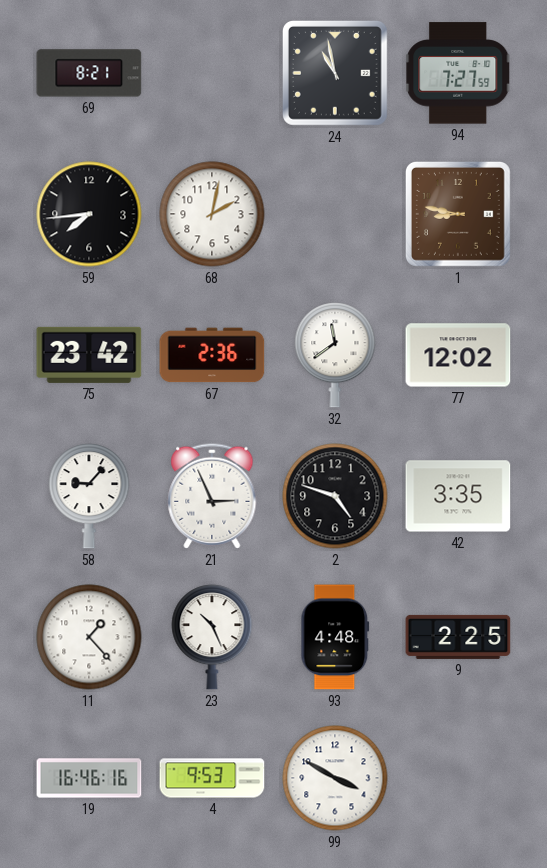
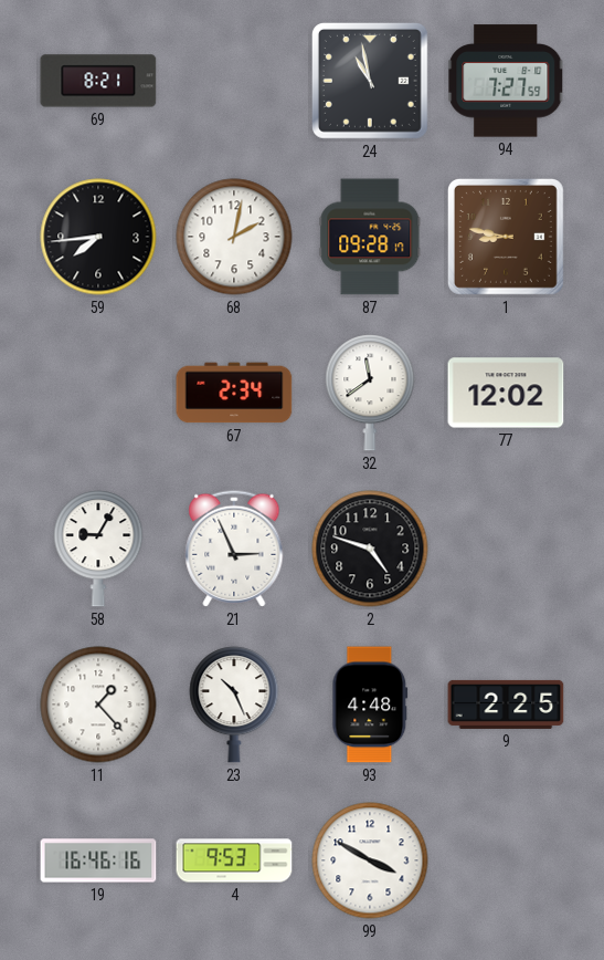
87: none -> 09:28 (370, 237)
75: 23:42 -> none (89, 355)
67: 2:36 -> 2:34 (234, 393)
58: 9:07 -> 9:05 (98, 549)
42: 3:35 -> none (458, 496)
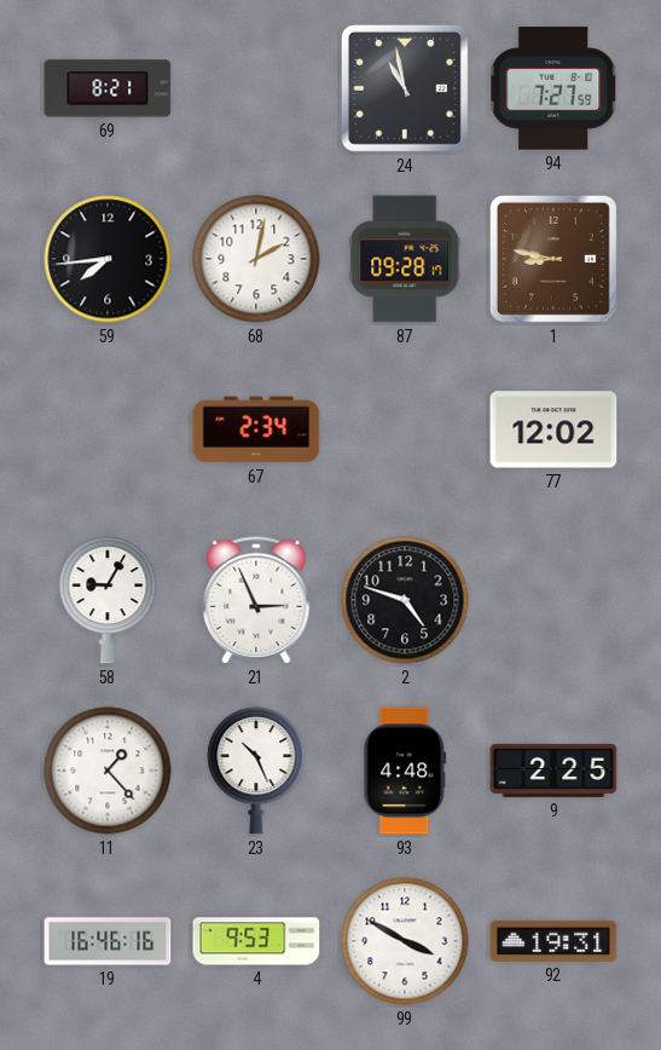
32: 11:39 -> none (370, 393)
92: none -> 19:31 (553, 941)
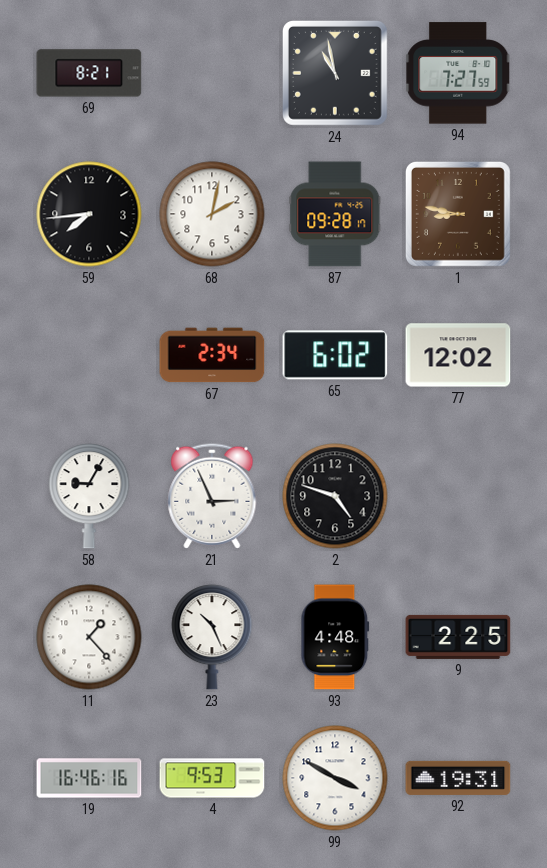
65: none -> 6:02 (335, 355)
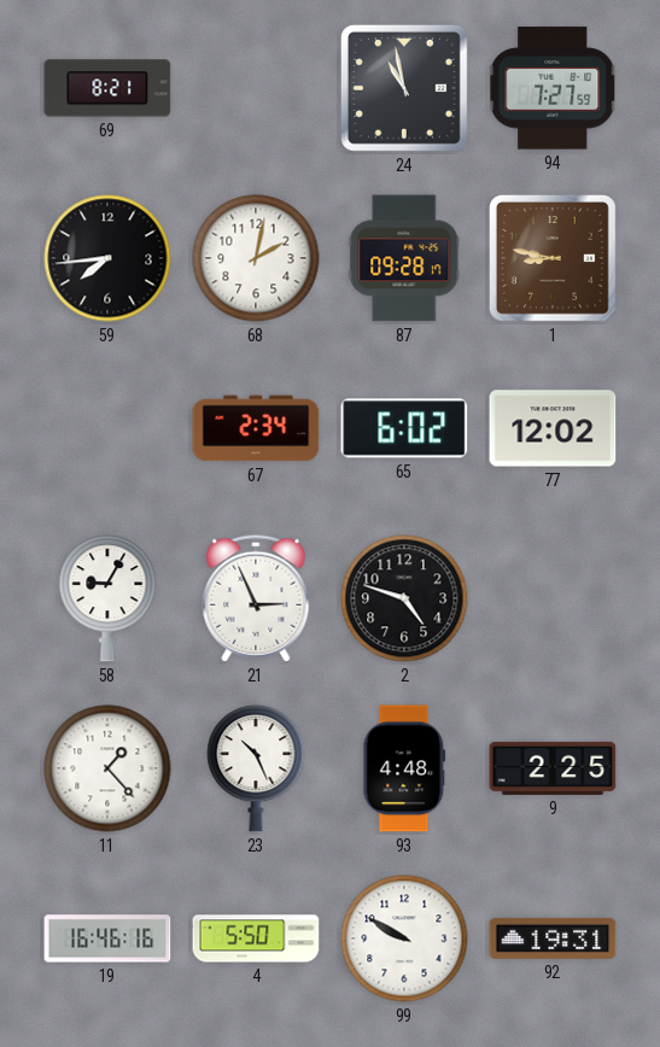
4: 9:53 -> 5:50 (256, 938)
99: 3:50 -> 9:50 (404, 938)
